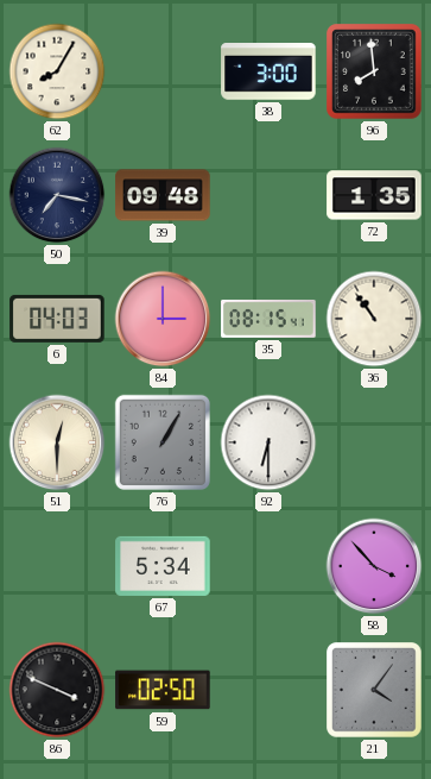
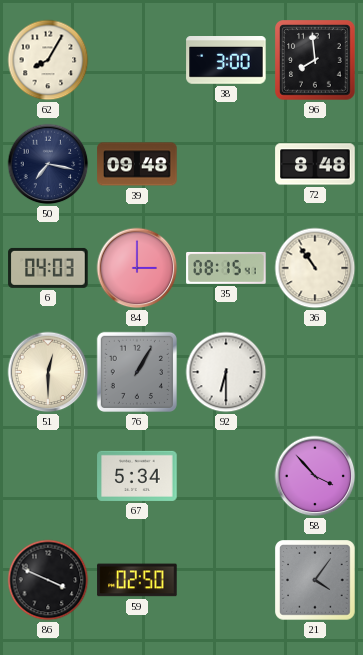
72: 1:35 -> 8:48 (315, 164)
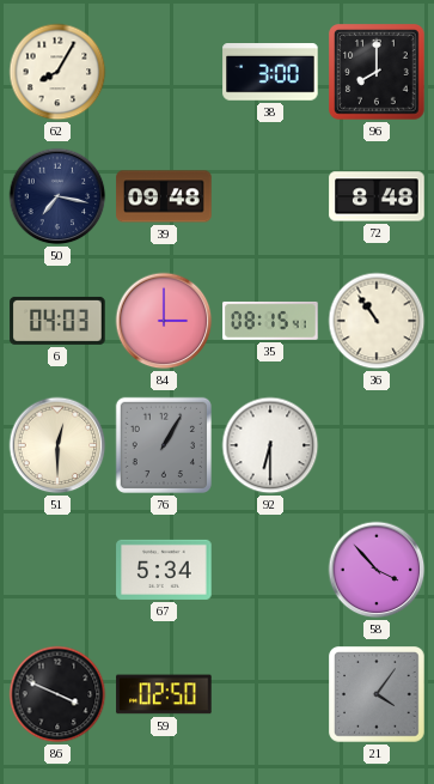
96: 7:59 -> 8:00 (377, 72)
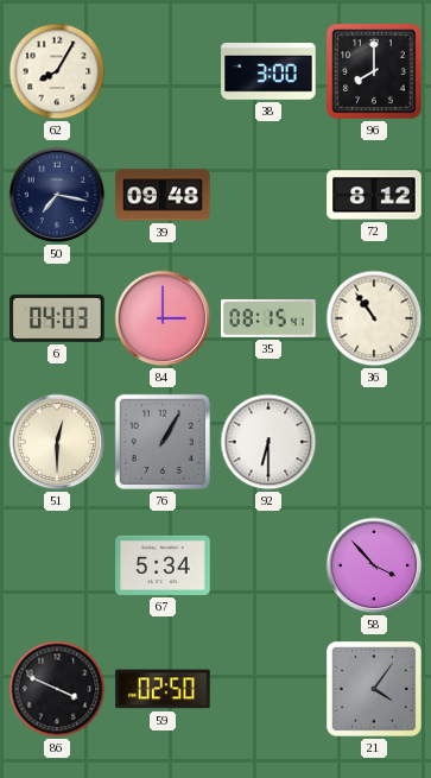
72: 8:48 -> 8:12 (374, 195)
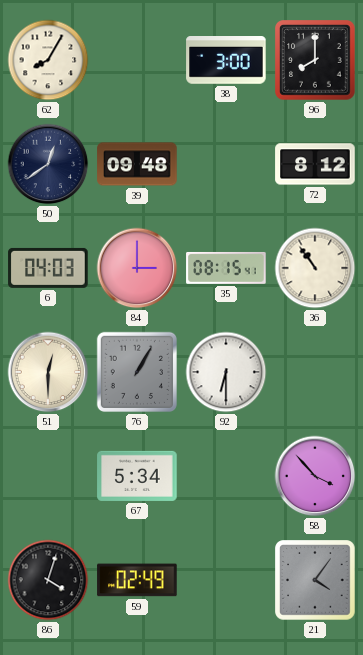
50: 7:17 -> 12:39 (48, 164)
86: 3:49 -> 4:03 (48, 580)
59: 02:50 -> 02:49 (137, 580)
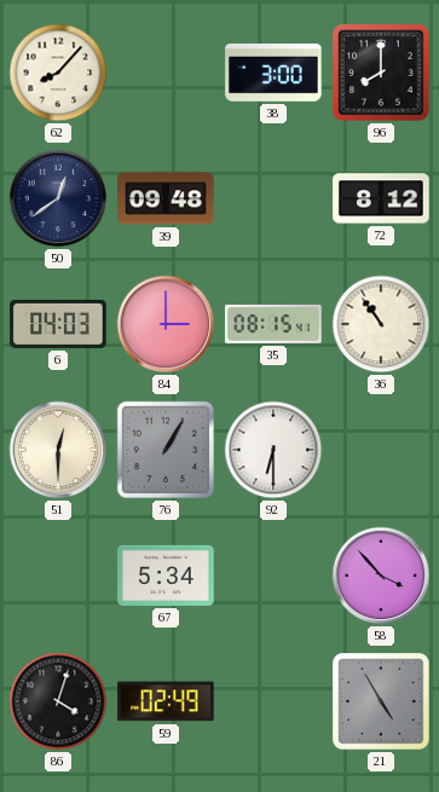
62: 8:05 -> 8:07 (58, 73)
21: 4:06 -> 4:55 (381, 701)
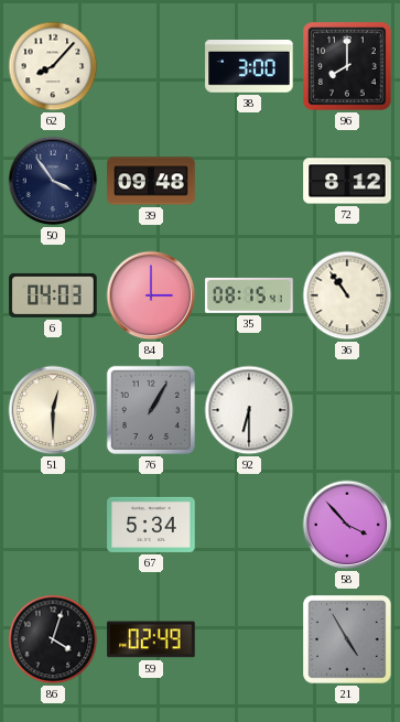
50: 12:39 -> 3:54 (53, 181)
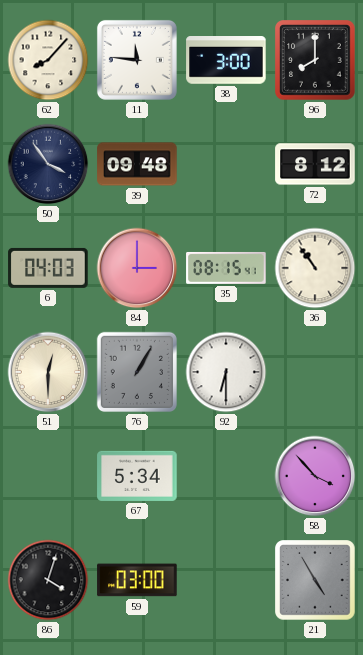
11: none -> 11:46 (137, 60)
59: 02:49 -> 03:00 (137, 580)
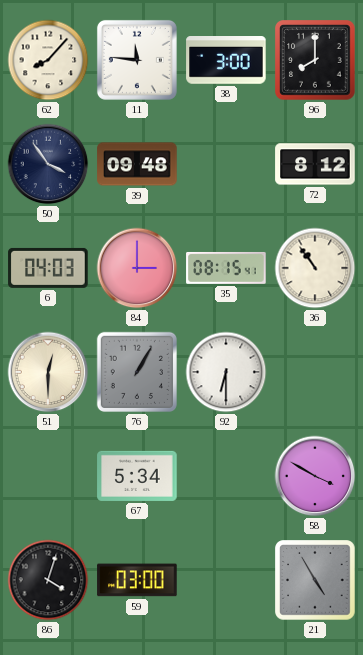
58: 3:53 -> 3:50 (315, 476)
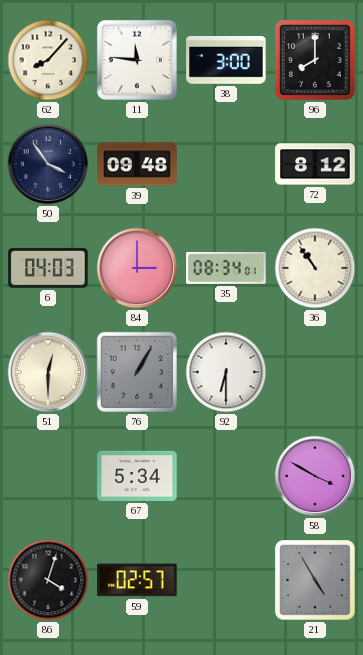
35: 08:15 -> 08:34 (226, 268)
59: 03:00 -> 02:57 (137, 580)
